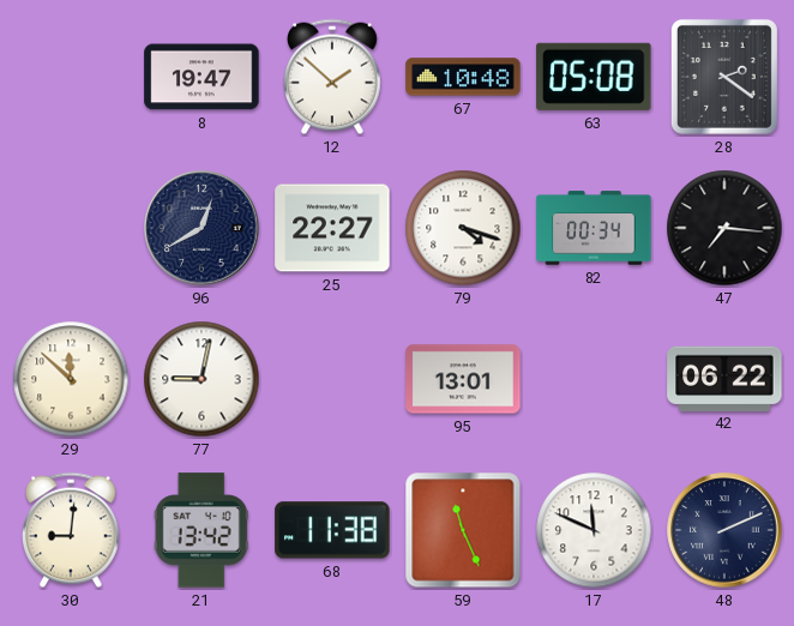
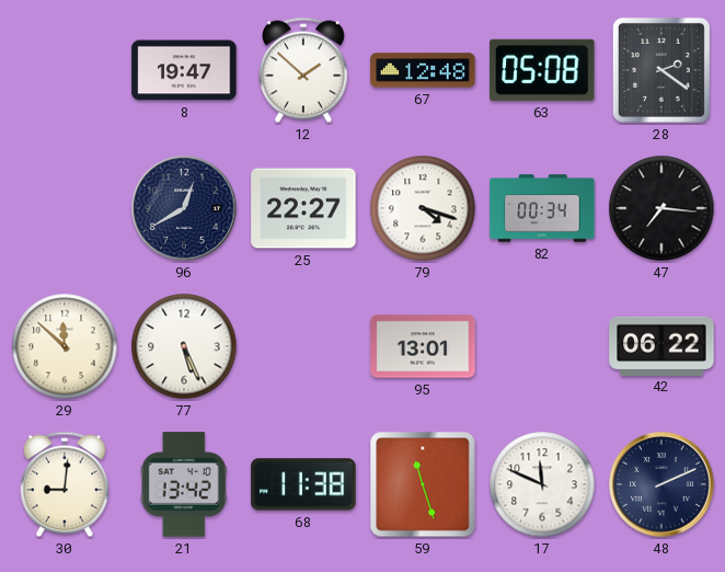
67: 10:48 -> 12:48 (423, 70)
77: 9:02 -> 5:26 (184, 346)
59: 11:26 -> 11:27 (423, 484)
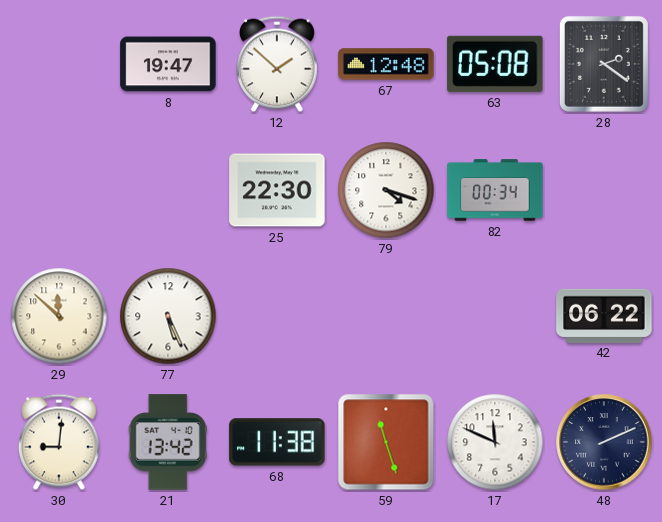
96: 12:40 -> none (184, 208)
25: 22:27 -> 22:30 (277, 190)
47: 7:16 -> none (661, 208)
95: 13:01 -> none (423, 346)
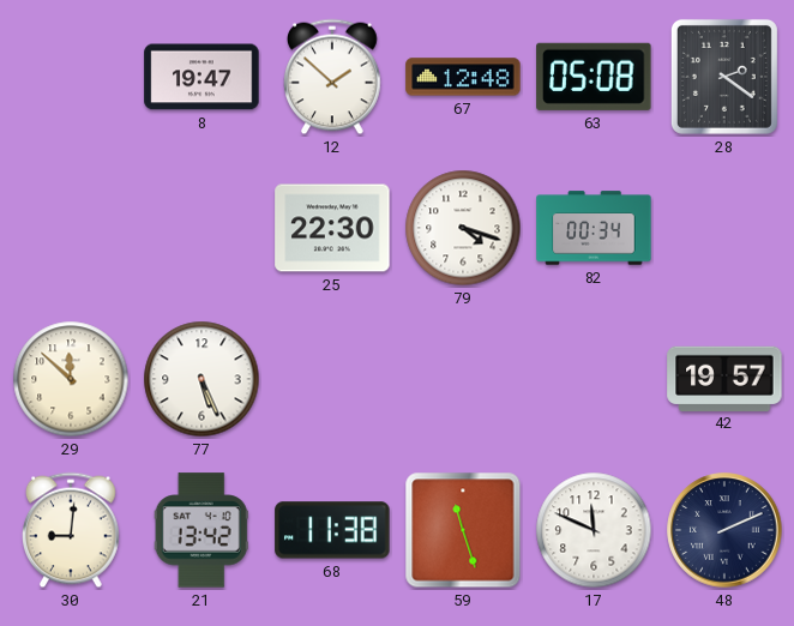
42: 06:22 -> 19:57 (724, 378)
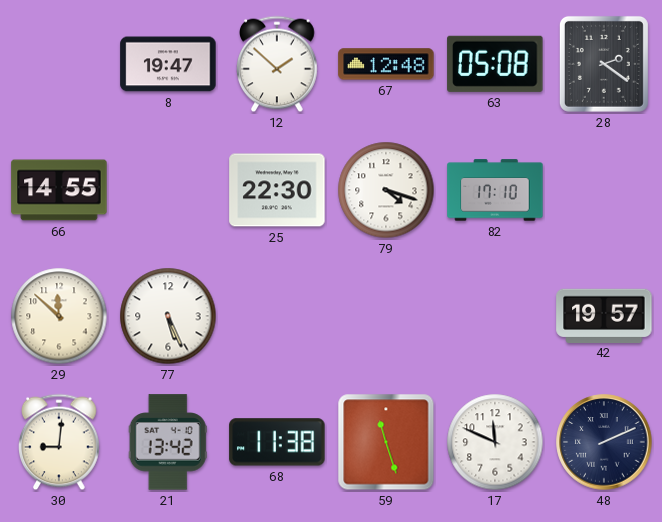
66: none -> 14:55 (59, 190)
82: 00:34 -> 17:10 (495, 190)
